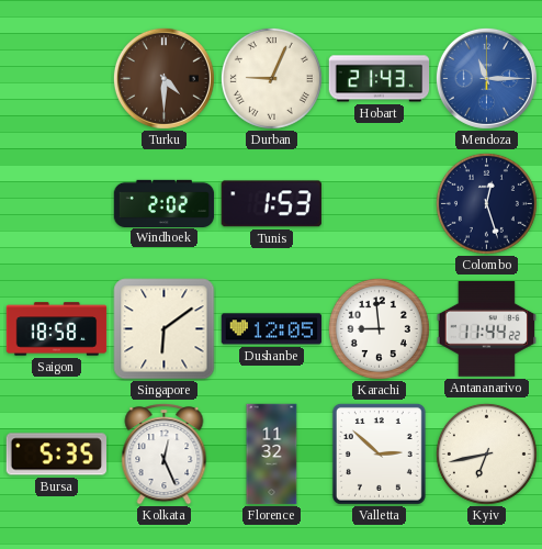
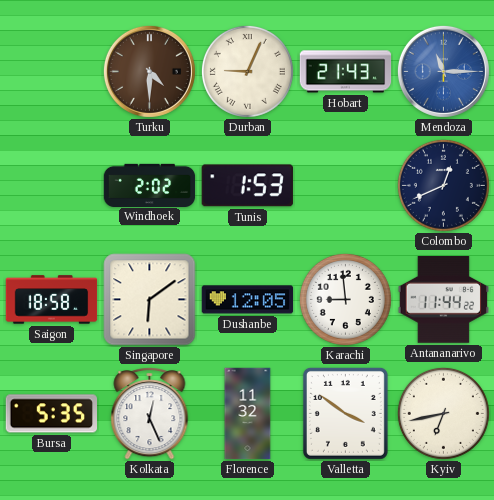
Colombo: 12:27 -> 12:41 (443, 185)
Valletta: 2:52 -> 3:51 (345, 413)
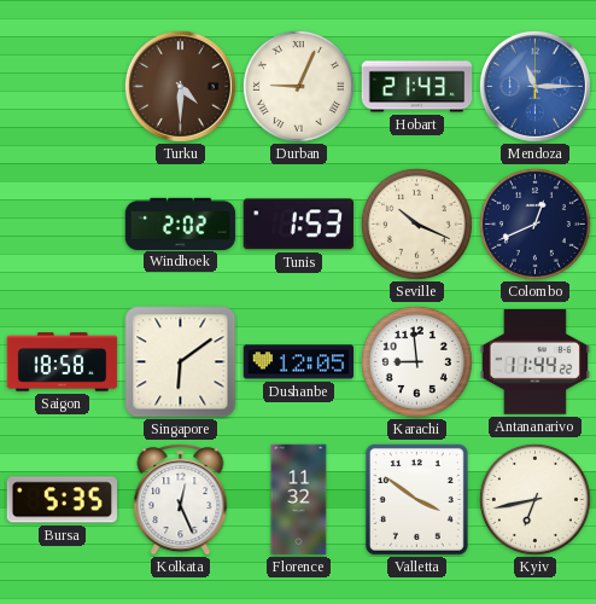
Seville: none -> 10:19 (416, 223)
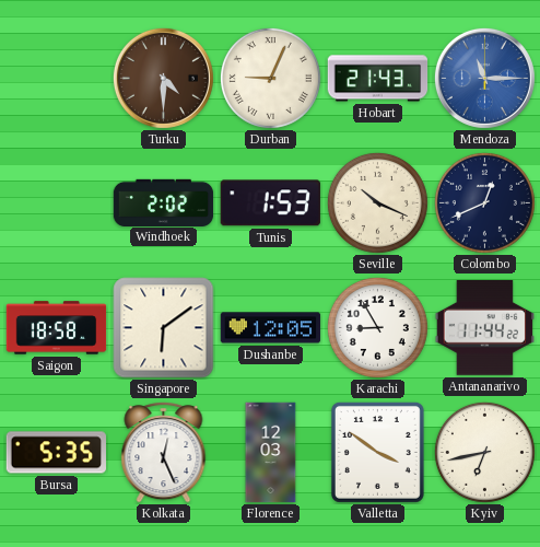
Karachi: 8:59 -> 8:55 (377, 327)
Florence: 11:32 -> 12:03 (271, 453)
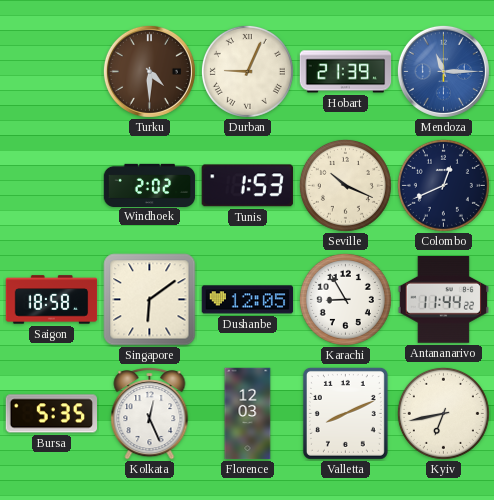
Hobart: 21:43 -> 21:39 (346, 72)
Valletta: 3:51 -> 8:11 (345, 413)
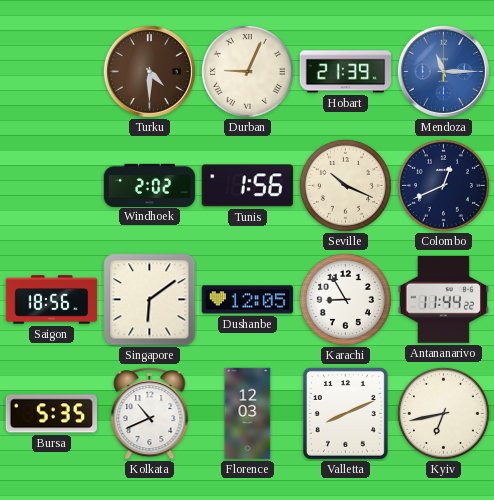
Tunis: 1:53 -> 1:56 (247, 186)
Saigon: 18:58 -> 18:56 (52, 300)
Kolkata: 12:26 -> 10:41 (150, 414)
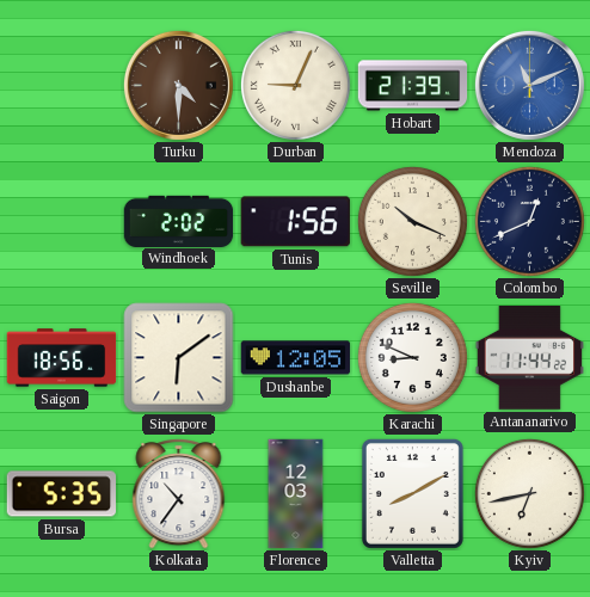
Mendoza: 11:15 -> 11:11 (529, 85)
Karachi: 8:55 -> 8:49 (412, 357)
Kolkata: 10:41 -> 10:36 (179, 494)
Valletta: 8:11 -> 8:10 (412, 493)
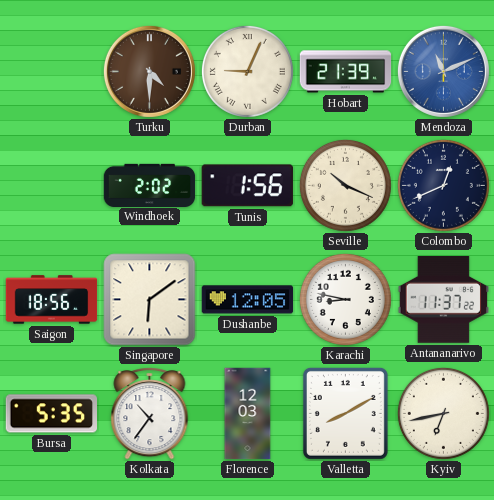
Karachi: 8:49 -> 8:47 (345, 299)
Antananarivo: 11:44 -> 11:37 (444, 300)
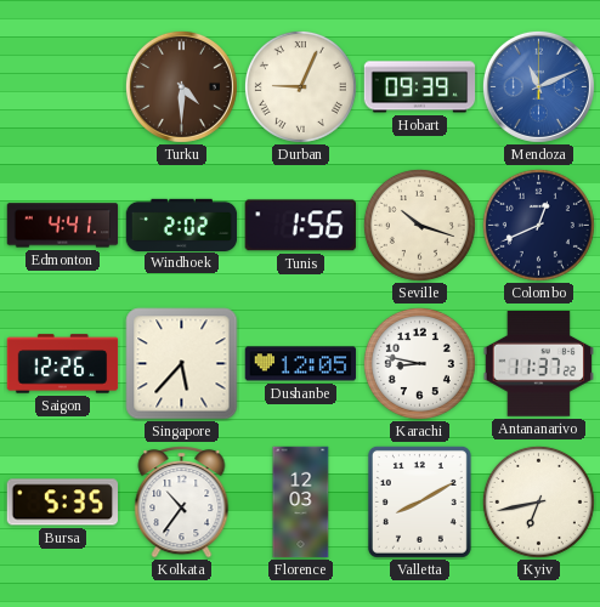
Hobart: 21:39 -> 09:39 (420, 87)
Edmonton: none -> 4:41 (63, 226)
Seville: 10:19 -> 10:18 (419, 225)
Saigon: 18:56 -> 12:26 (63, 364)
Singapore: 6:09 -> 5:37 (182, 364)
